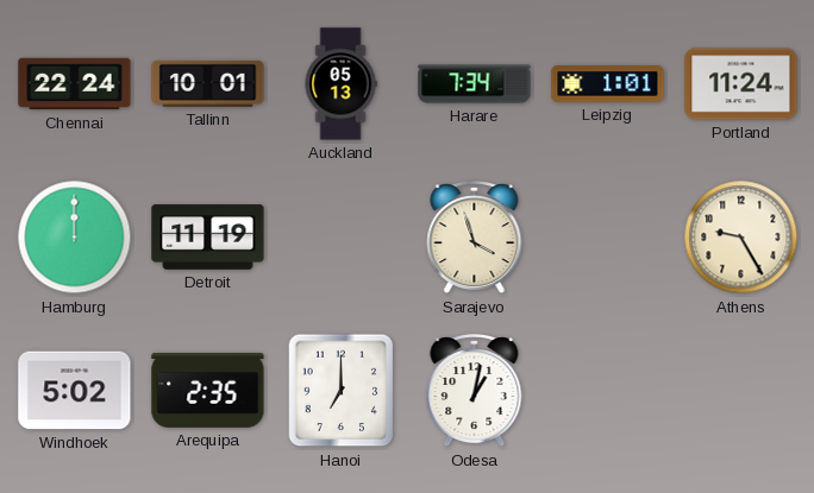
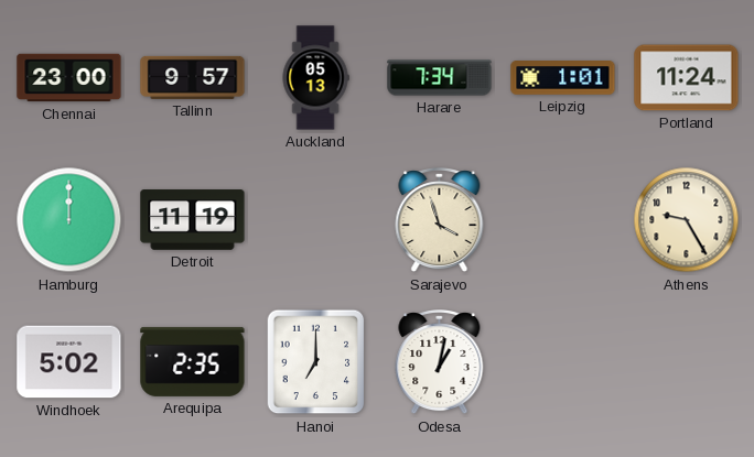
Chennai: 22:24 -> 23:00 (69, 78)
Tallinn: 10:01 -> 9:57 (193, 77)
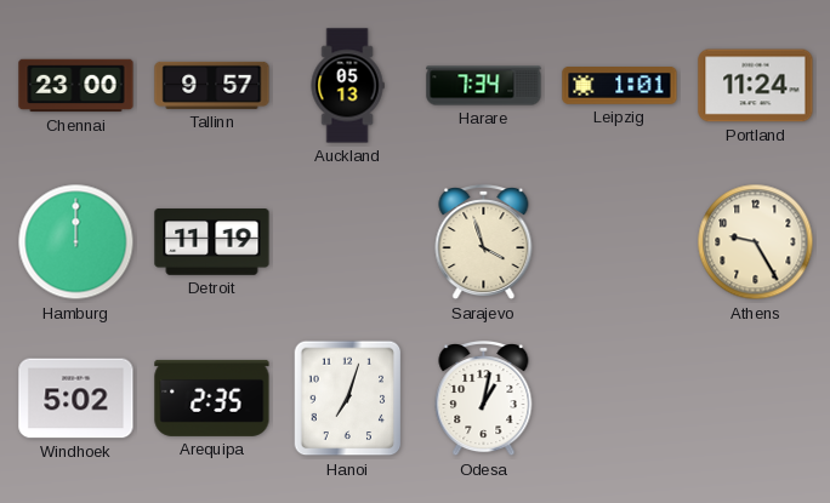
Hanoi: 7:00 -> 7:03 (348, 399)
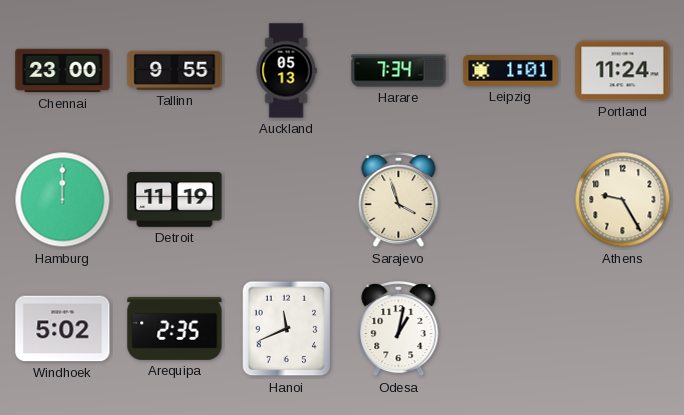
Tallinn: 9:57 -> 9:55 (175, 70)
Hanoi: 7:03 -> 11:41 (287, 329)
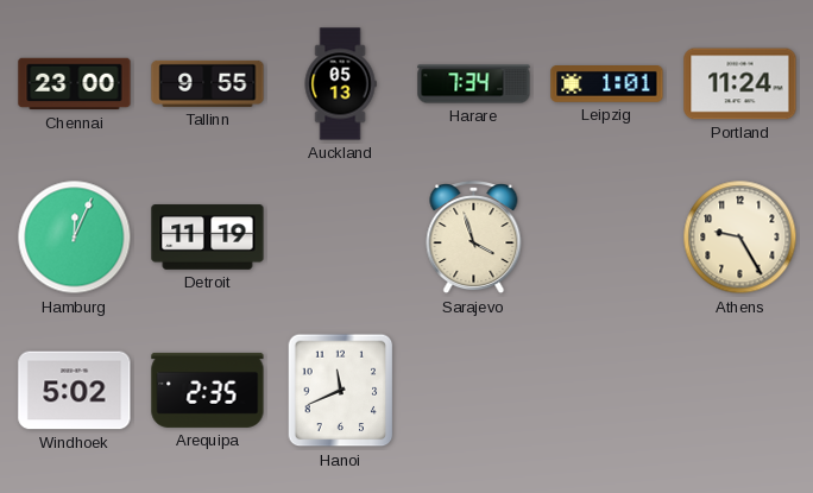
Hamburg: 12:00 -> 12:04 (75, 238)
Odesa: 1:02 -> none (399, 330)
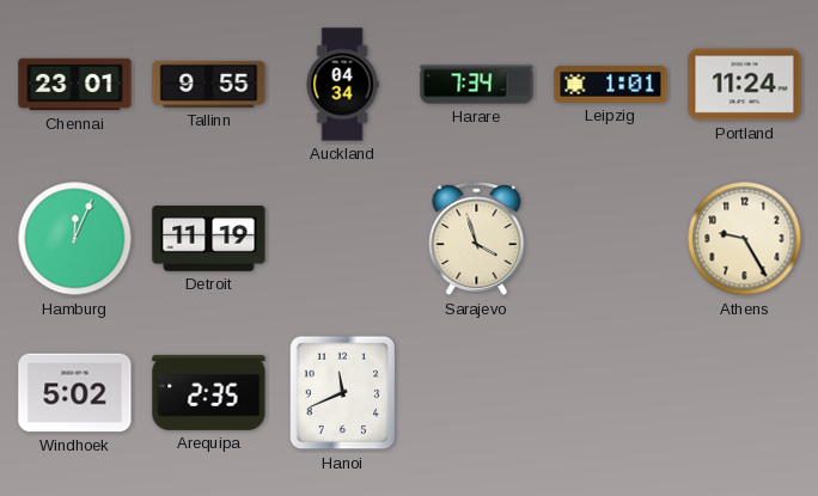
Chennai: 23:00 -> 23:01 (75, 85)
Auckland: 05:13 -> 04:34 (342, 85)
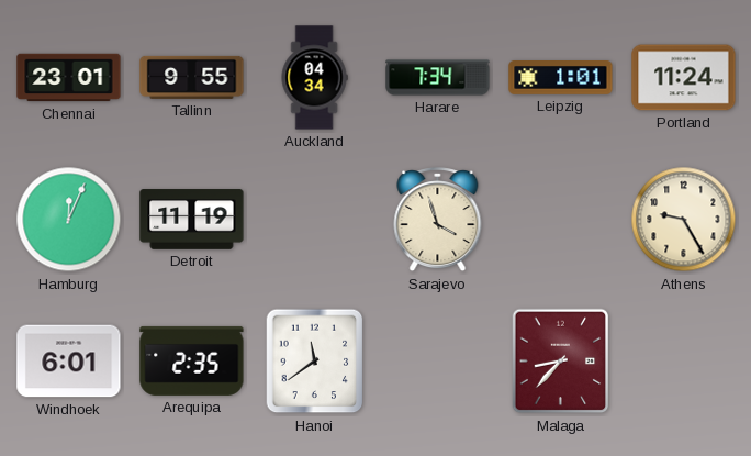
Windhoek: 5:02 -> 6:01 (69, 362)
Hanoi: 11:41 -> 11:39 (315, 362)
Malaga: none -> 8:37 (561, 362)
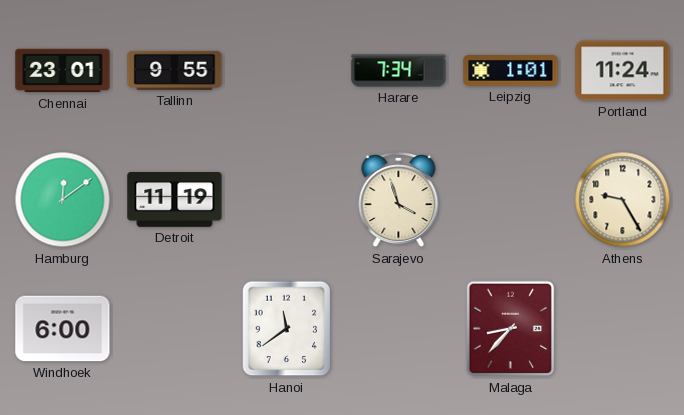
Auckland: 04:34 -> none (314, 78)
Hamburg: 12:04 -> 12:09 (63, 200)
Windhoek: 6:01 -> 6:00 (63, 329)
Arequipa: 2:35 -> none (192, 360)
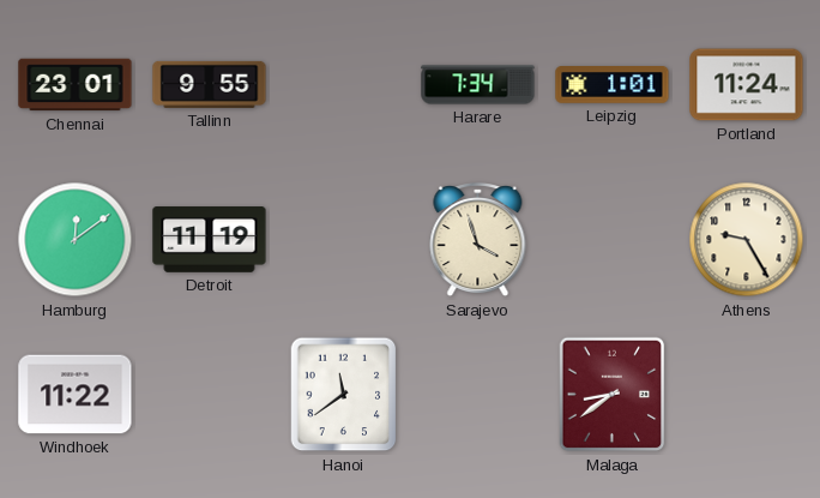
Windhoek: 6:00 -> 11:22 (76, 395)
Malaga: 8:37 -> 8:39 (613, 395)
